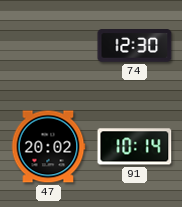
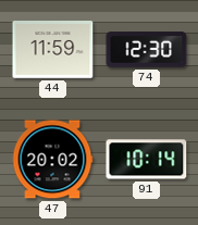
44: none -> 11:59 (53, 50)
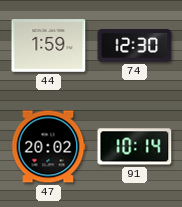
44: 11:59 -> 1:59 (49, 46)
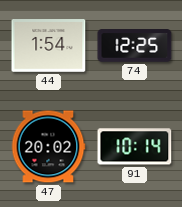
44: 1:59 -> 1:54 (49, 46)
74: 12:30 -> 12:25 (135, 46)
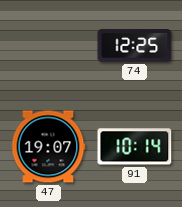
44: 1:54 -> none (49, 46)
47: 20:02 -> 19:07 (48, 147)
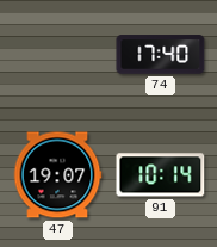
74: 12:25 -> 17:40 (161, 55)
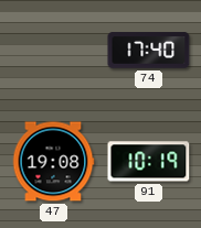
47: 19:07 -> 19:08 (53, 162)
91: 10:14 -> 10:19 (149, 162)
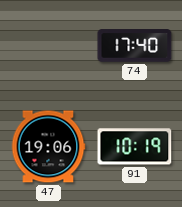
47: 19:08 -> 19:06 (48, 147)
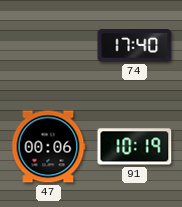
47: 19:06 -> 00:06 (48, 147)
